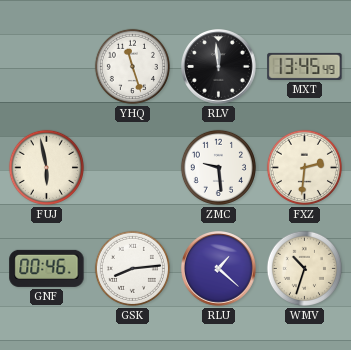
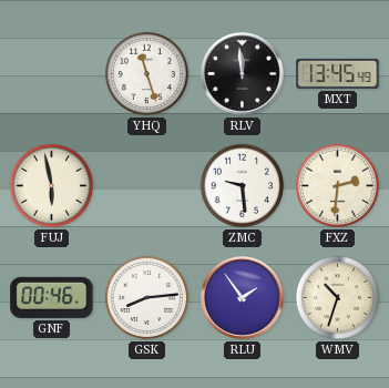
RLU: 1:22 -> 1:54 (243, 298)
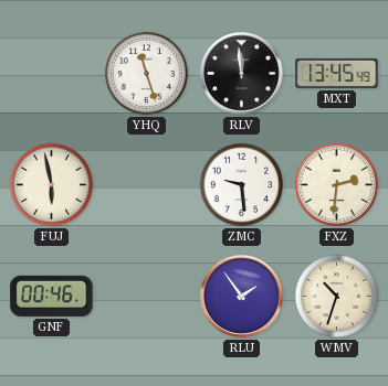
GSK: 8:14 -> none (146, 297)
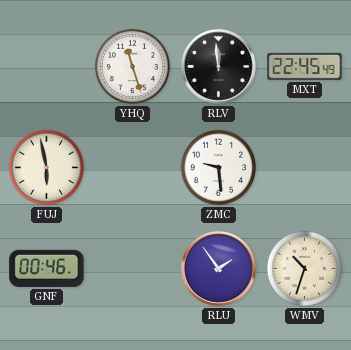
MXT: 13:45 -> 22:45 (305, 66)
FXZ: 2:31 -> none (336, 184)
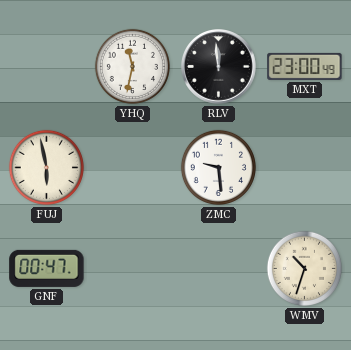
YHQ: 11:27 -> 11:32 (132, 66)
MXT: 22:45 -> 23:00 (305, 66)
GNF: 00:46 -> 00:47 (47, 268)
RLU: 1:54 -> none (219, 269)
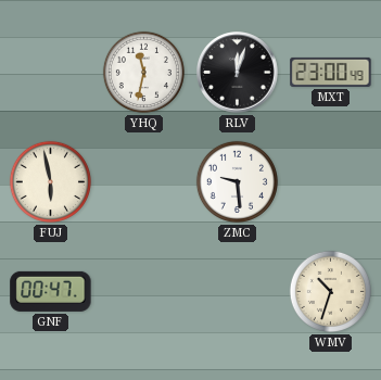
RLV: 11:59 -> 12:03 (238, 73)
